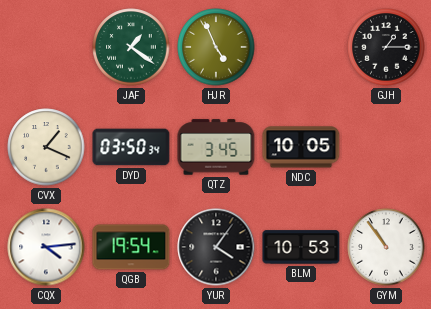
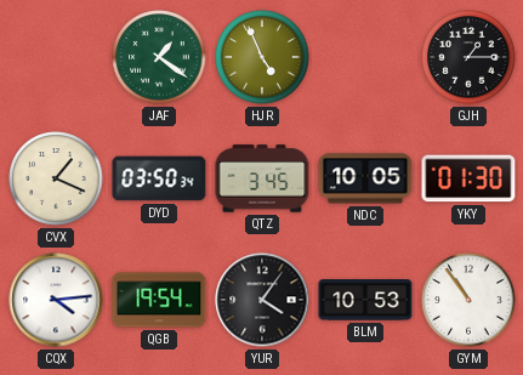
YKY: none -> 01:30 (468, 178)
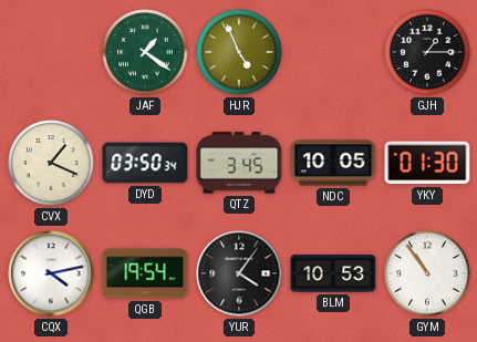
CQX: 4:14 -> 4:13 (51, 273)
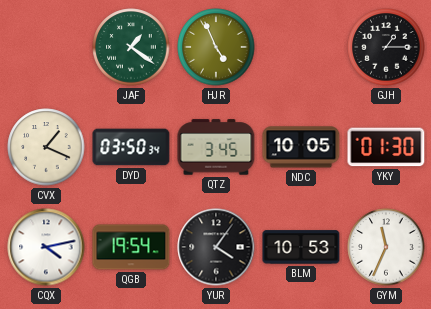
GYM: 10:54 -> 11:34 (386, 247)
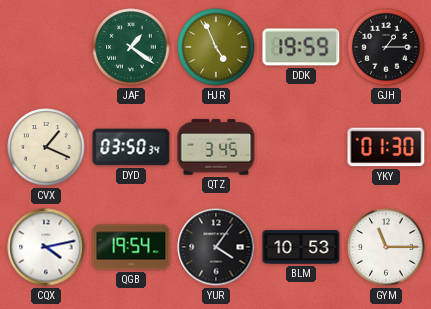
DDK: none -> 19:59 (301, 47)
NDC: 10:05 -> none (301, 147)
GYM: 11:34 -> 11:15 (386, 247)
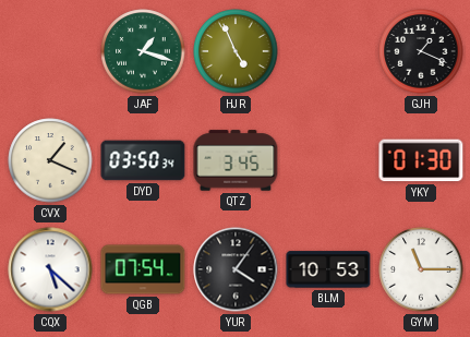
JAF: 1:21 -> 1:18 (143, 51)
DDK: 19:59 -> none (301, 47)
GJH: 1:15 -> 1:19 (421, 51)
CQX: 4:13 -> 5:22 (50, 269)
QGB: 19:54 -> 07:54 (143, 269)
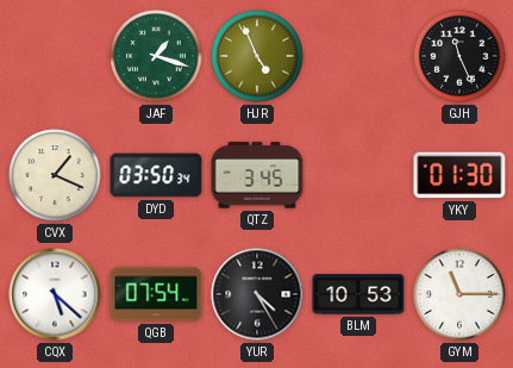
GJH: 1:19 -> 11:26 (459, 56)
YUR: 4:06 -> 4:25 (257, 294)
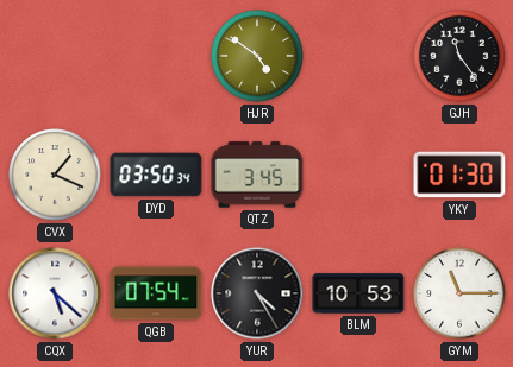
JAF: 1:18 -> none (156, 56)
HJR: 4:56 -> 4:51 (257, 56)
GJH: 11:26 -> 11:24 (459, 56)
